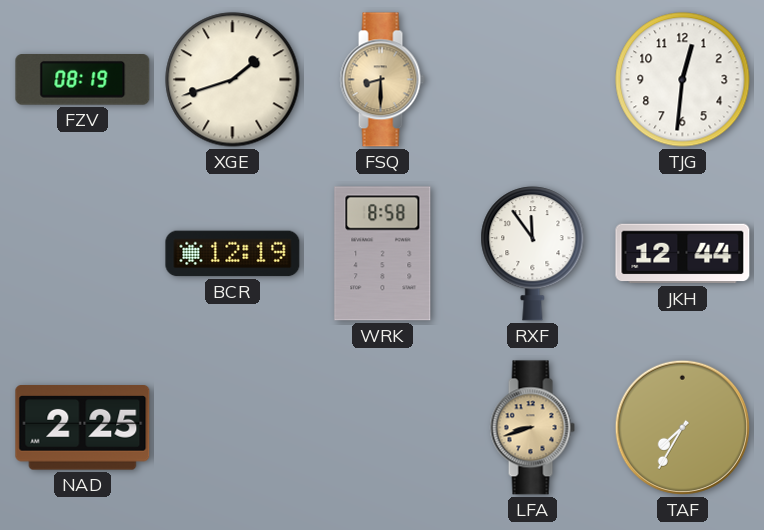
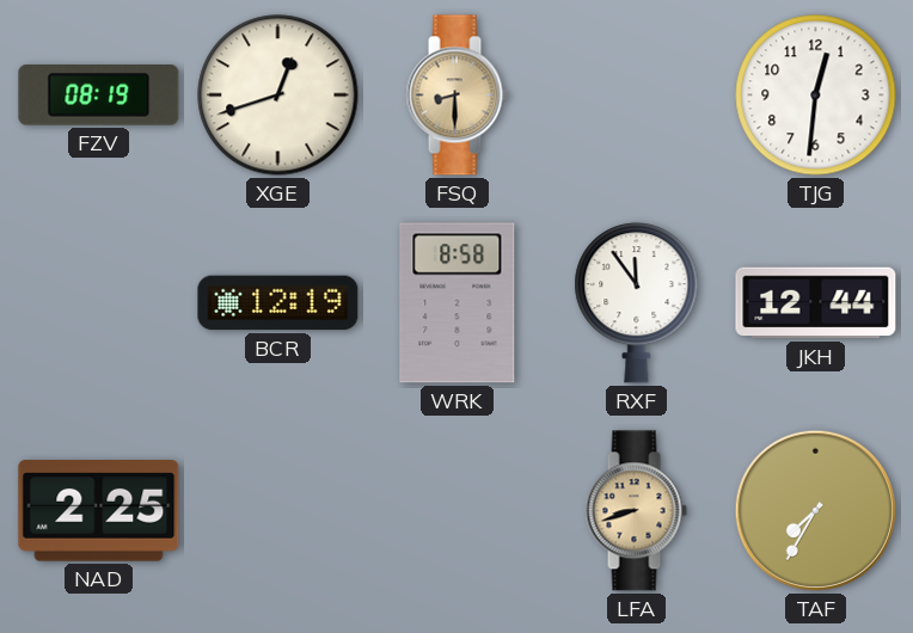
XGE: 1:42 -> 12:42 (278, 96)
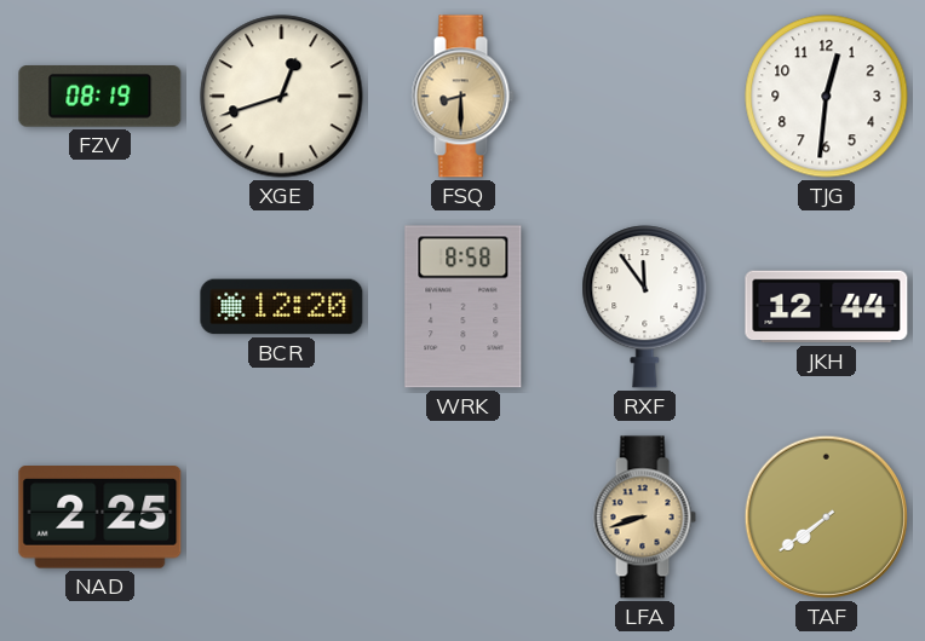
BCR: 12:19 -> 12:20 (282, 307)
TAF: 7:35 -> 7:39 (826, 516)
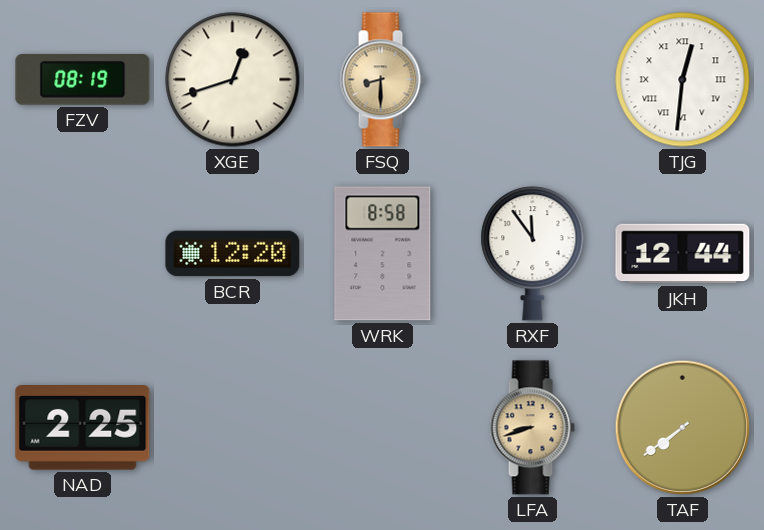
TJG numerals: Arabic -> Roman (683, 80)
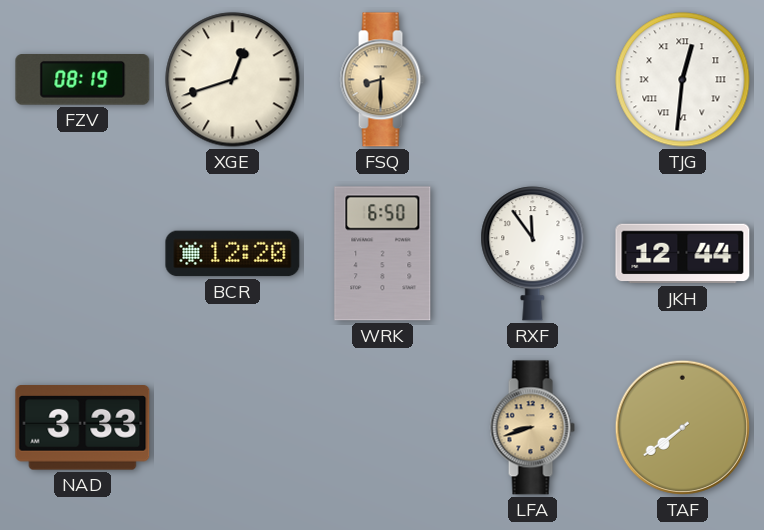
WRK: 8:58 -> 6:50 (383, 254)
NAD: 2:25 -> 3:33 (83, 428)
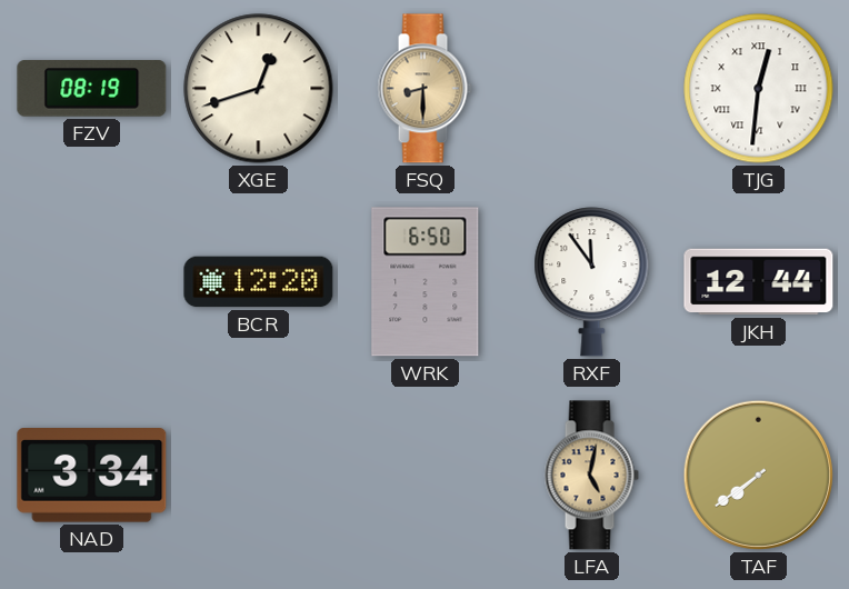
NAD: 3:33 -> 3:34 (92, 476)
LFA: 8:42 -> 5:02 (591, 476)
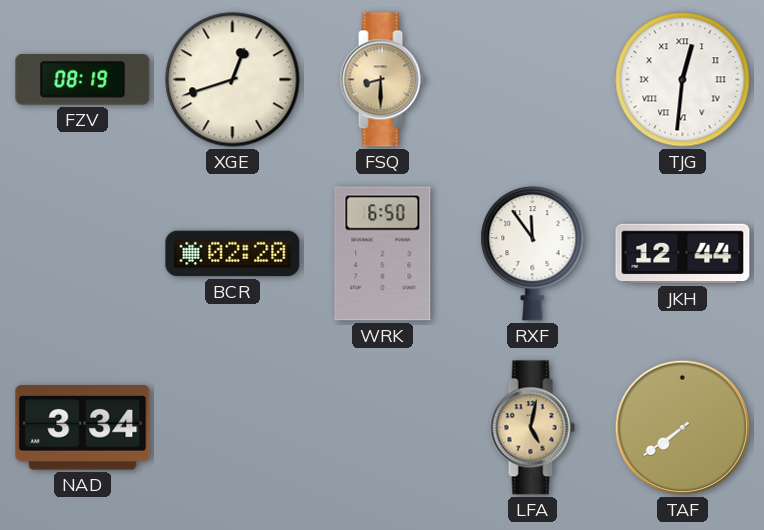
BCR: 12:20 -> 02:20 (233, 254)
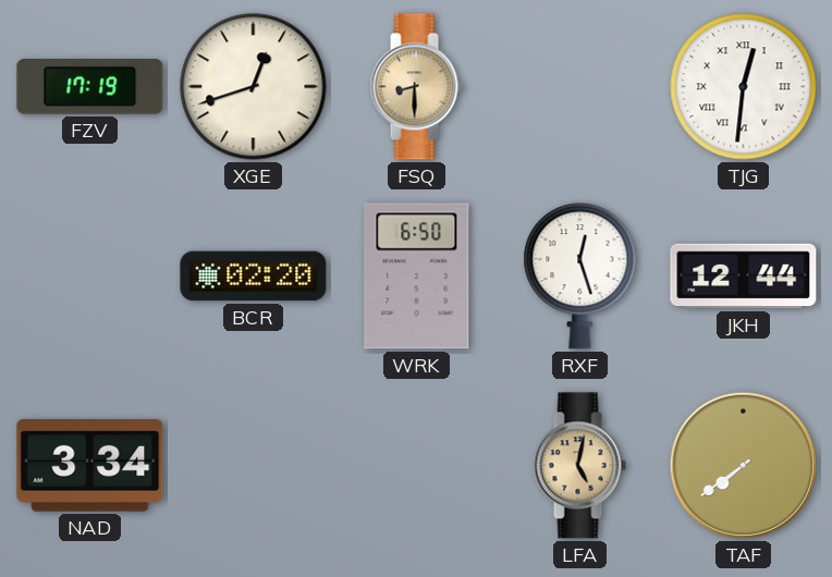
FZV: 08:19 -> 17:19 (90, 87)
RXF: 11:54 -> 12:27 (580, 277)
